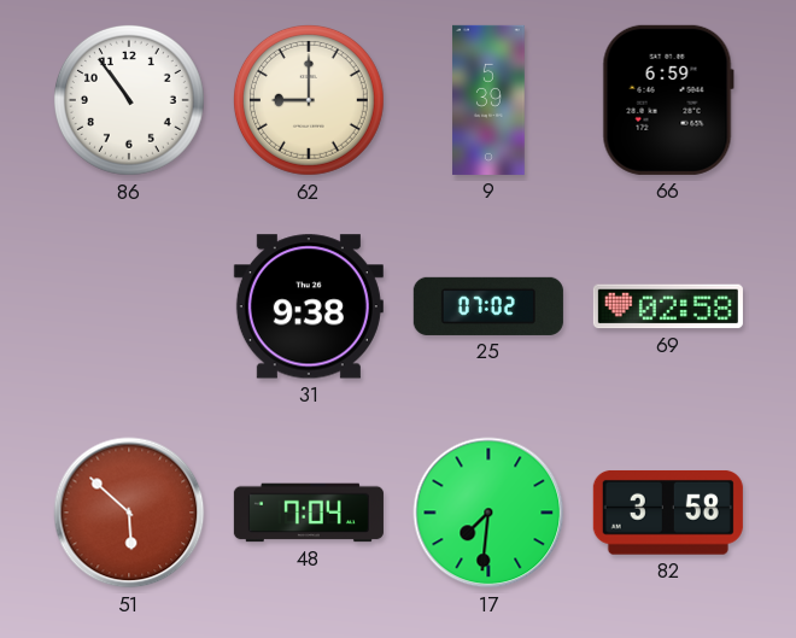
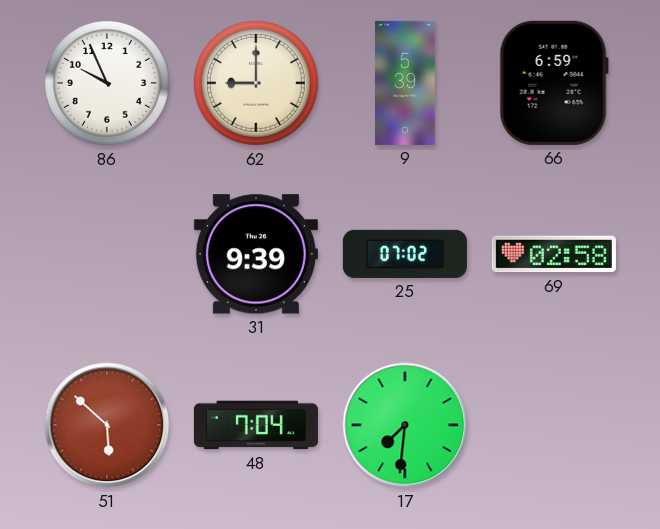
86: 10:54 -> 9:56 (107, 83)
31: 9:38 -> 9:39 (256, 254)
82: 3:58 -> none (668, 513)
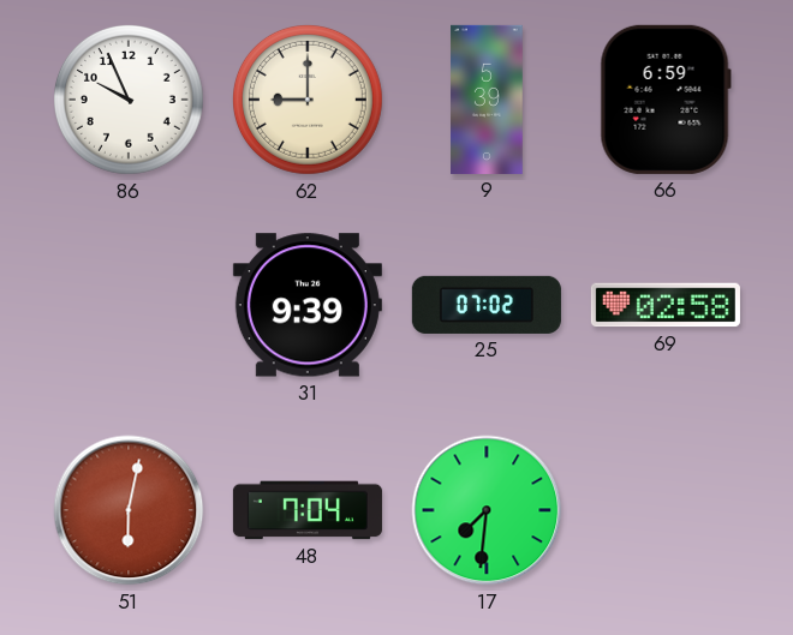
51: 5:52 -> 6:02 (129, 510)
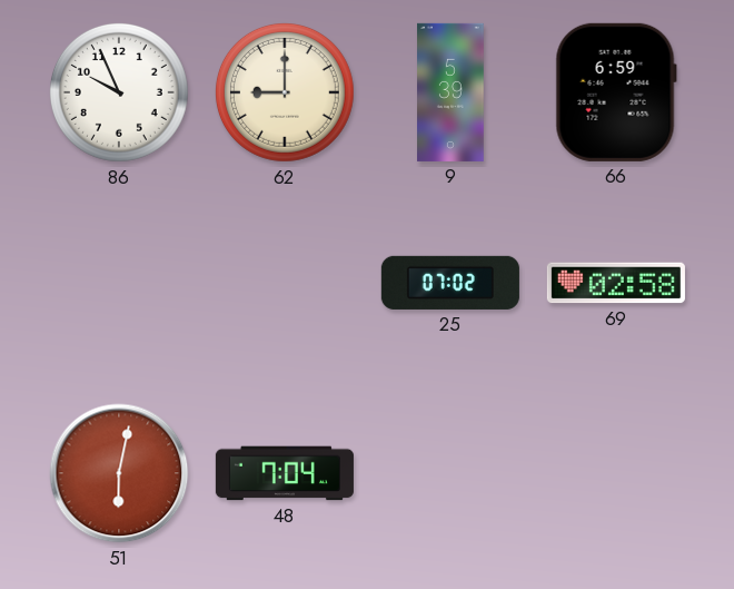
31: 9:39 -> none (308, 305)
17: 7:31 -> none (487, 510)
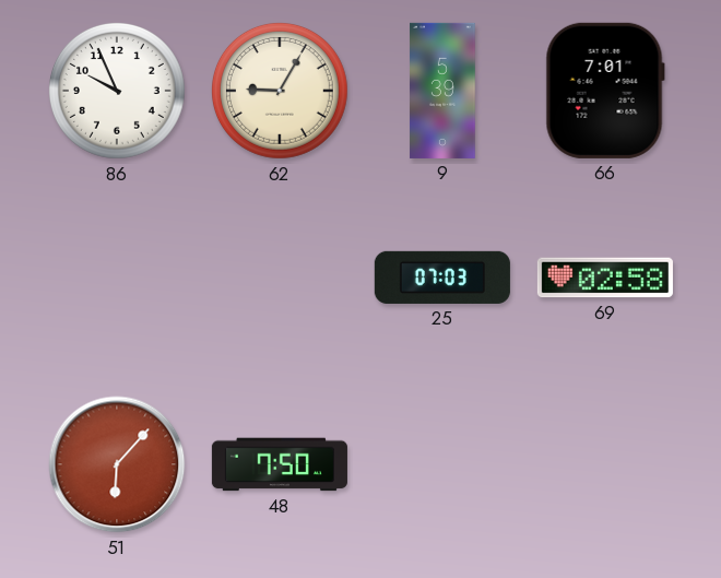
62: 9:00 -> 9:05 (280, 91)
66: 6:59 -> 7:01 (605, 91)
25: 07:02 -> 07:03 (442, 278)
51: 6:02 -> 6:07 (117, 464)
48: 7:04 -> 7:50 (280, 464)
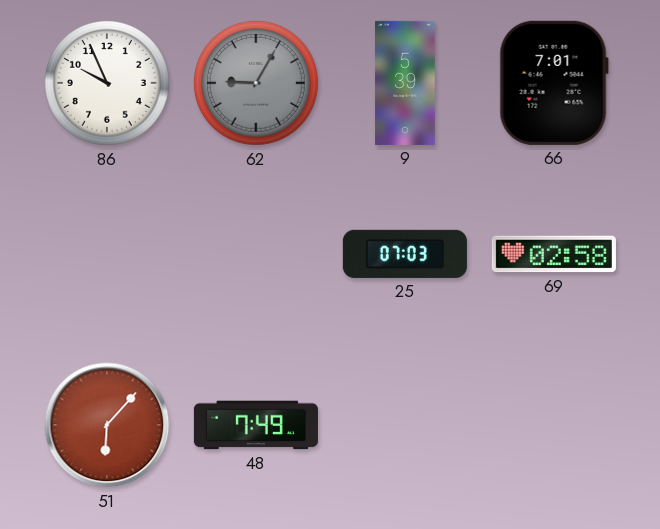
62 dial: cream -> grey (256, 83)
48: 7:50 -> 7:49 (256, 425)
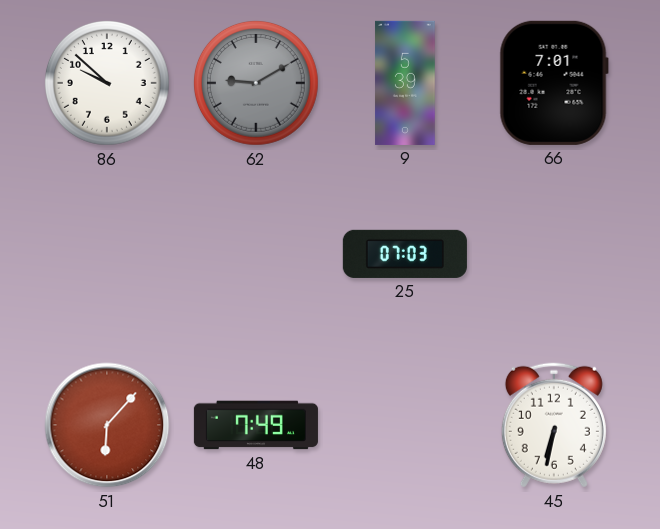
86: 9:56 -> 9:52 (107, 83)
62: 9:05 -> 9:10 (256, 83)
69: 02:58 -> none (554, 254)
45: none -> 6:32 (554, 425)
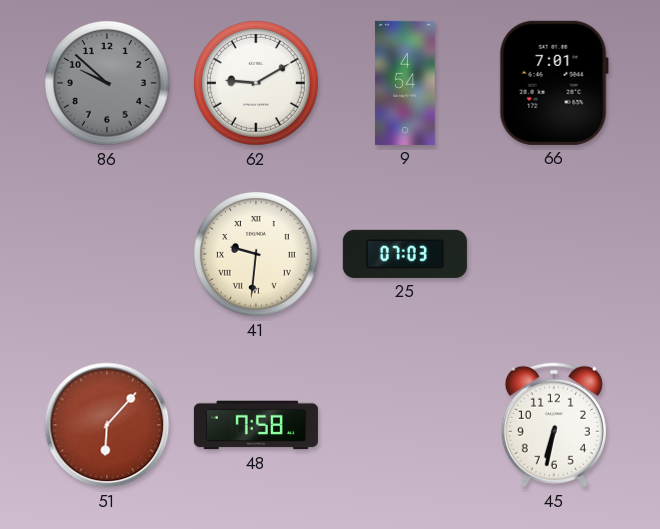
86 dial: white -> grey (107, 83)
62 dial: grey -> white (256, 83)
9: 5:39 -> 4:54 (405, 83)
41: none -> 9:31 (256, 254)
48: 7:49 -> 7:58 (256, 425)
